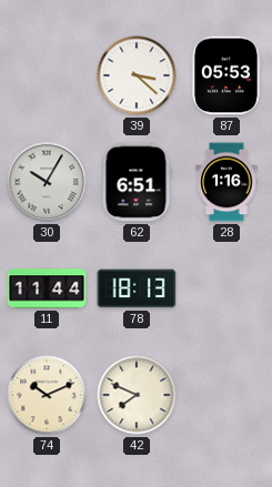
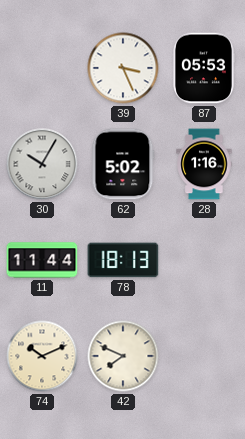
39: 3:22 -> 3:26 (123, 68)
62: 6:51 -> 5:02 (123, 164)
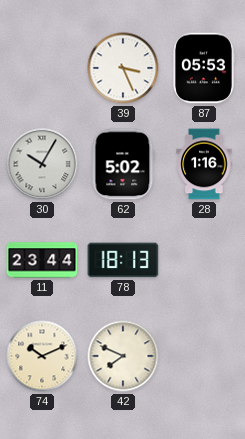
11: 11:44 -> 23:44 (42, 260)
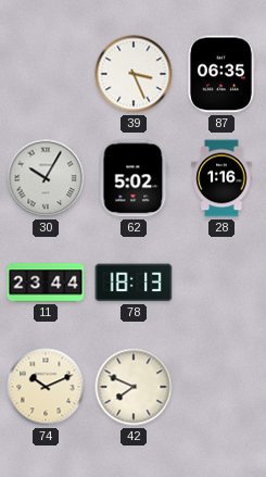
87: 05:53 -> 06:35 (221, 74)
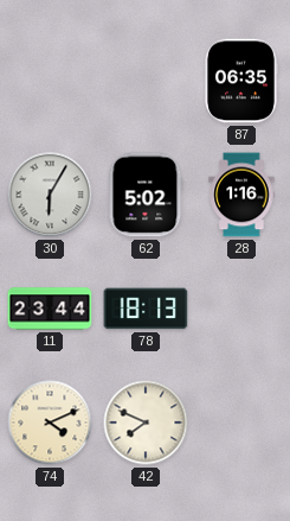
39: 3:26 -> none (134, 74)
30: 10:05 -> 6:05 (50, 195)
74: 10:11 -> 4:11 (50, 422)
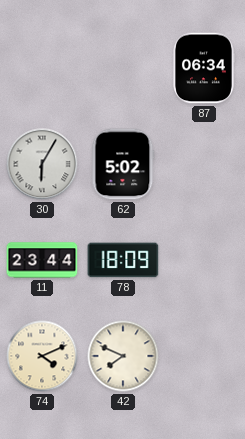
87: 06:35 -> 06:34 (204, 68)
28: 1:16 -> none (241, 195)
78: 18:13 -> 18:09 (123, 260)
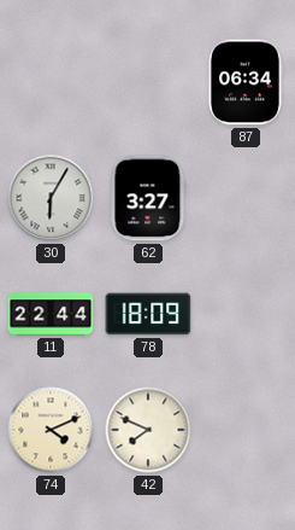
62: 5:02 -> 3:27 (148, 198)
11: 23:44 -> 22:44 (51, 314)
